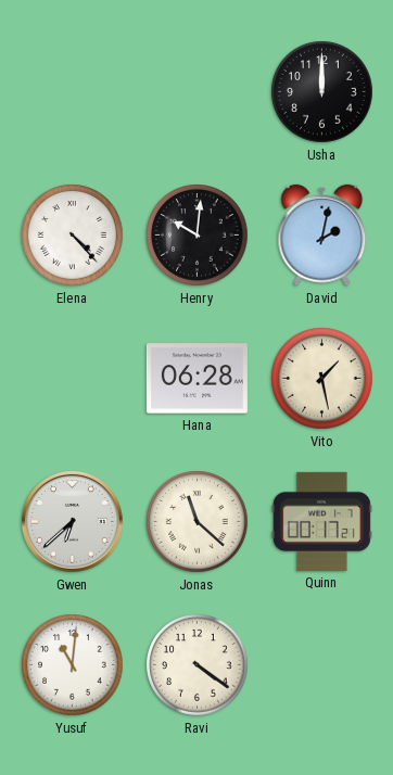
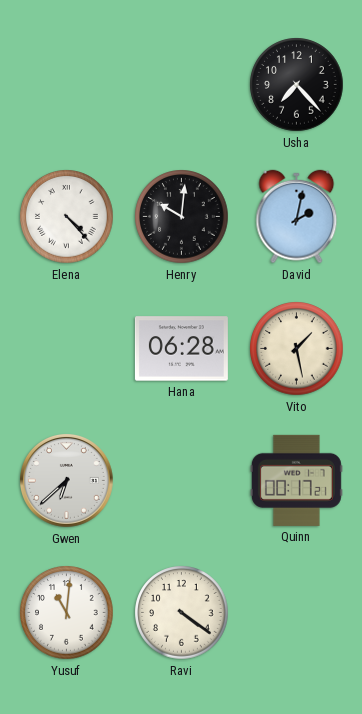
Usha: 12:00 -> 7:23 (297, 85)
Jonas: 11:22 -> none (198, 522)
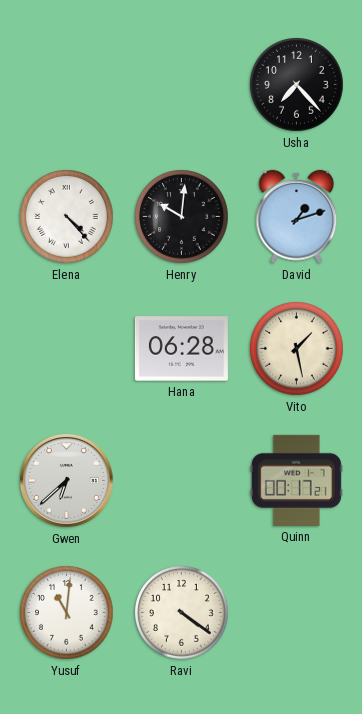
David: 2:02 -> 1:12 (297, 217)
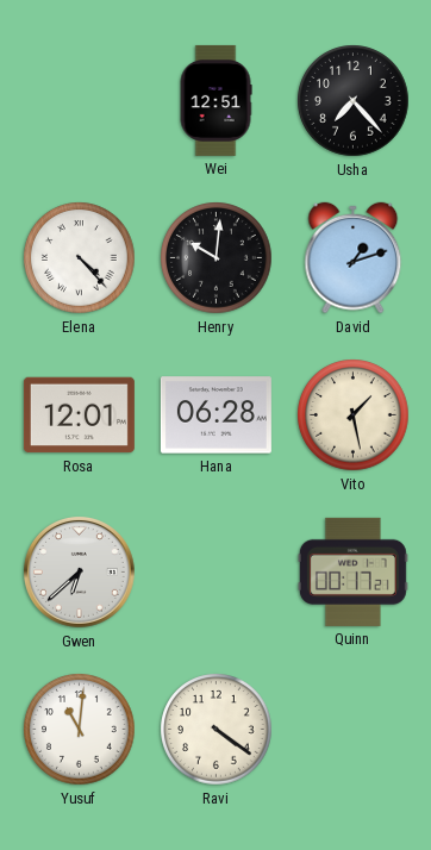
Wei: none -> 12:51 (215, 100)
Rosa: none -> 12:01 (79, 415)
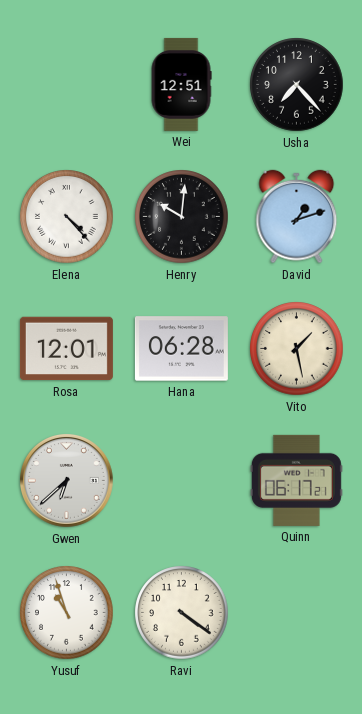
Quinn: 00:17 -> 06:17 (296, 480)
Yusuf: 11:01 -> 10:57 (67, 613)
